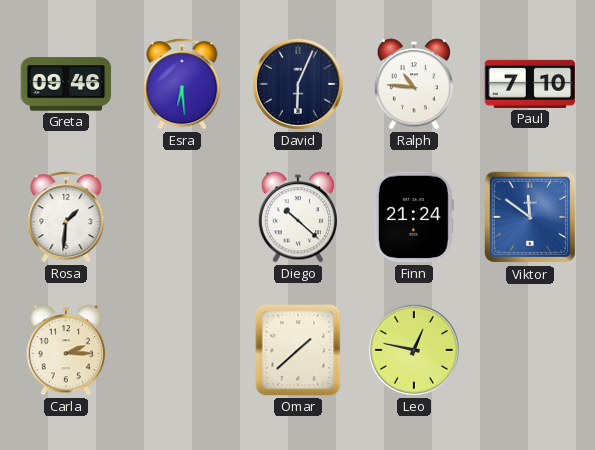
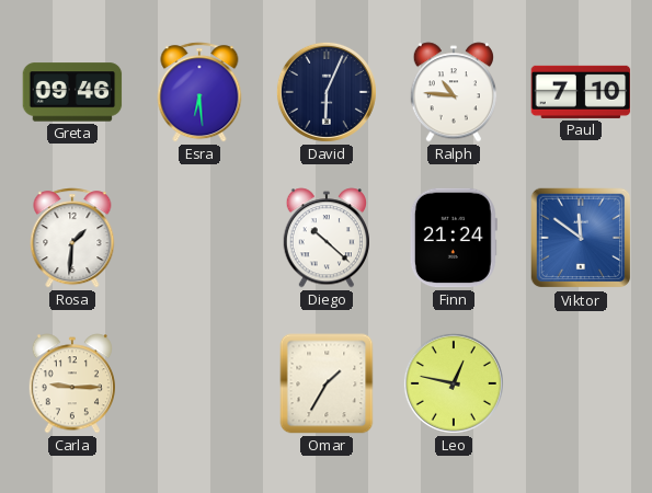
Carla: 2:15 -> 9:15 (71, 383)
Omar: 1:38 -> 1:35 (327, 383)
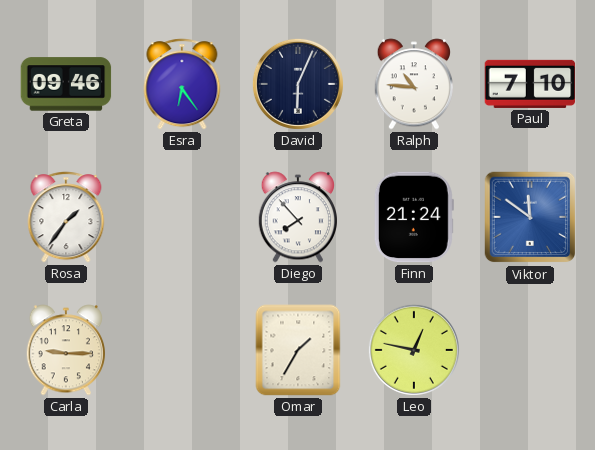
Esra: 6:29 -> 6:24 (182, 84)
Rosa: 1:31 -> 1:36 (66, 217)
Diego: 10:22 -> 7:53 (297, 217)
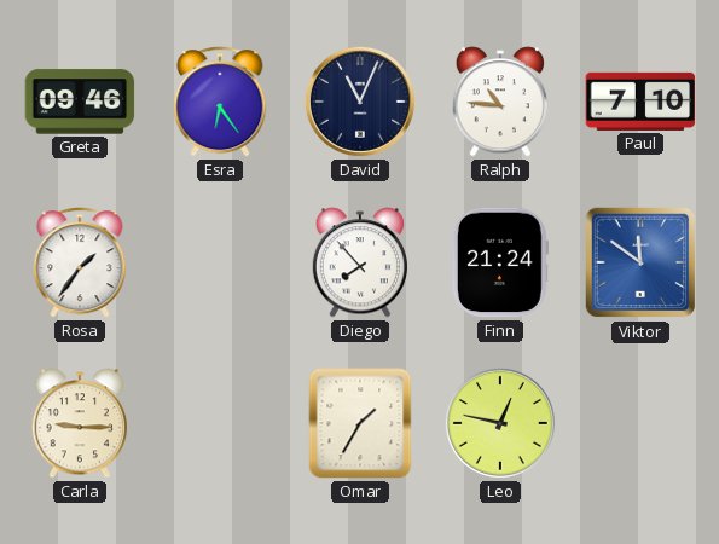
David: 6:04 -> 11:04 (360, 102)
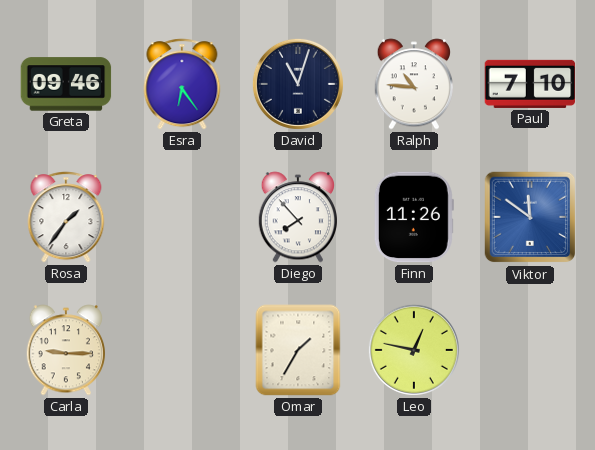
David: 11:04 -> 11:03 (298, 84)
Finn: 21:24 -> 11:26 (414, 217)
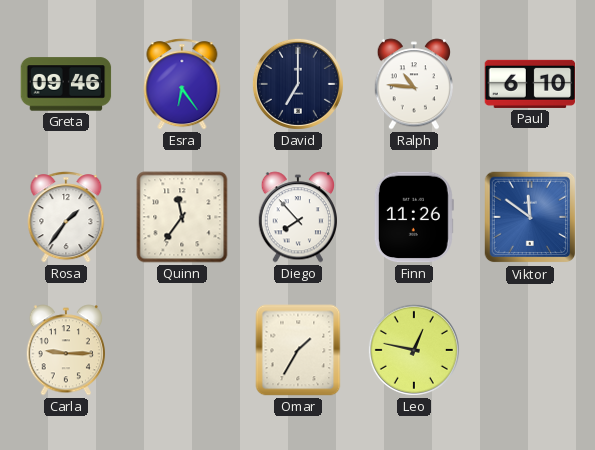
David: 11:03 -> 7:00 (298, 84)
Paul: 7:10 -> 6:10 (530, 84)
Quinn: none -> 11:36 (182, 217)
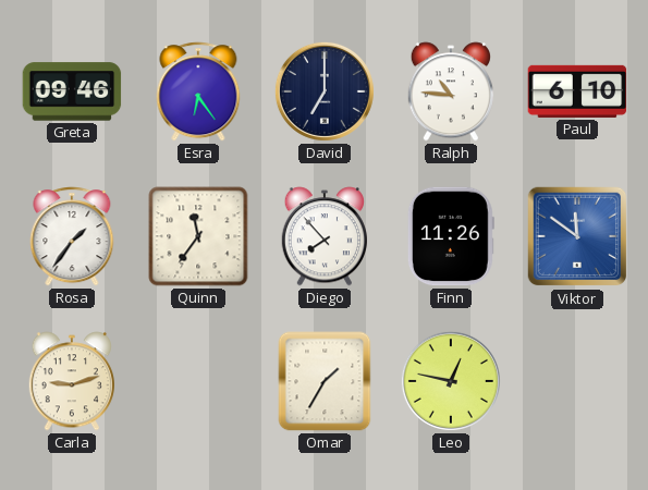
Carla: 9:15 -> 9:12 (71, 381)
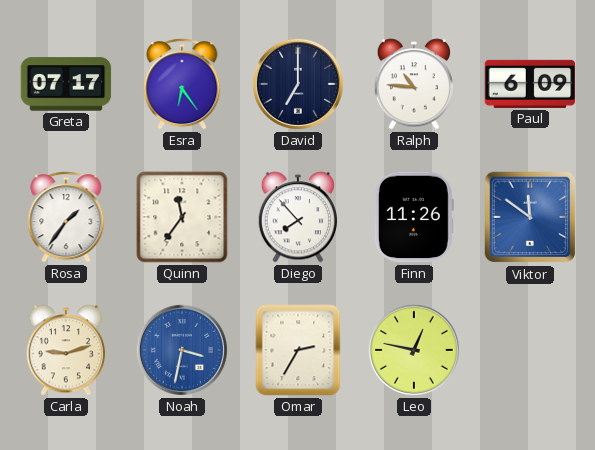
Greta: 09:46 -> 07:17 (66, 84)
Paul: 6:10 -> 6:09 (530, 84)
Noah: none -> 3:32 (182, 350)
Omar: 1:35 -> 2:35 (298, 350)
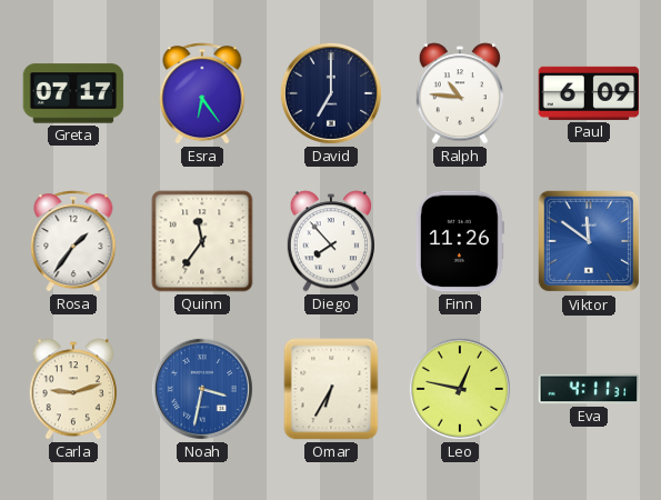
Omar: 2:35 -> 6:35 (331, 389)
Eva: none -> 4:11 (589, 389)
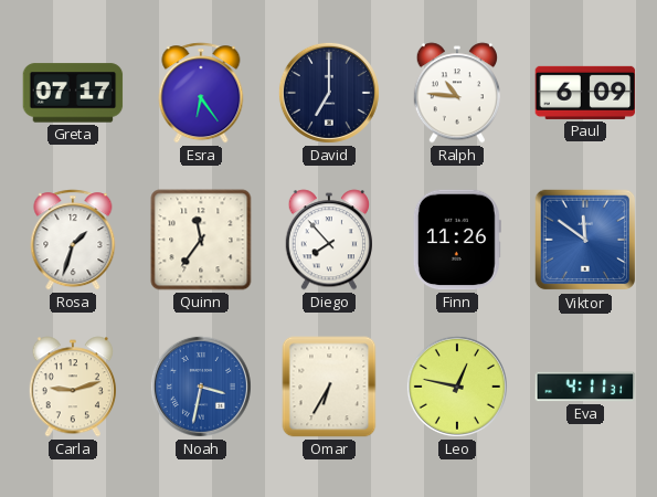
Rosa: 1:36 -> 1:33 (73, 240)
